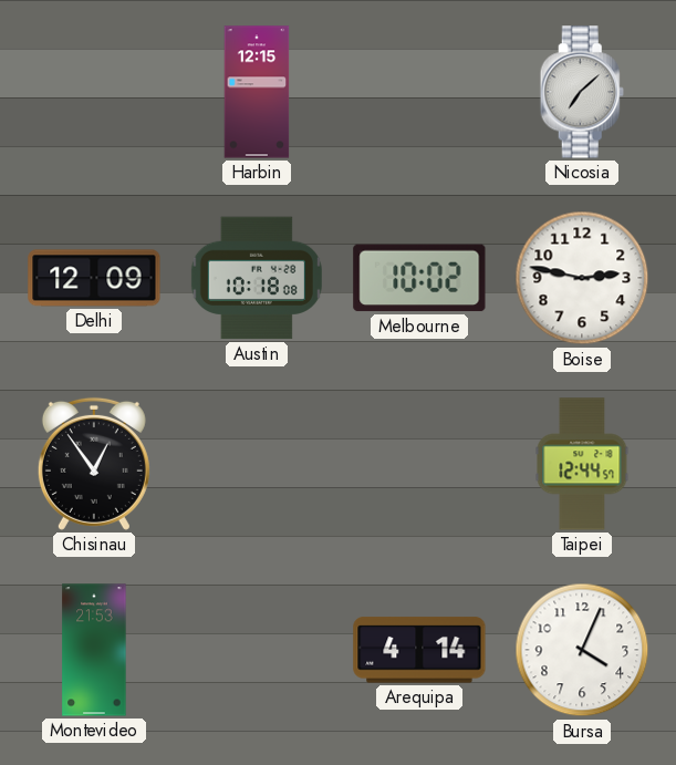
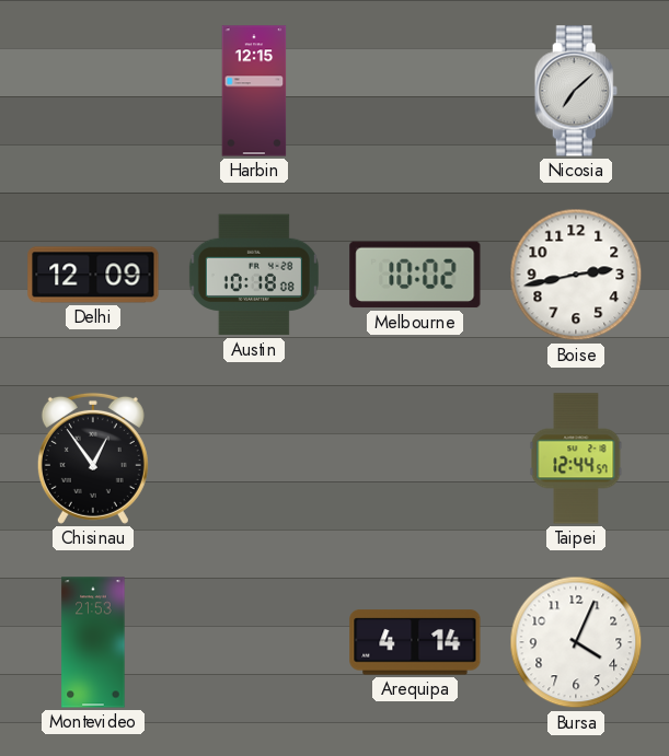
Boise: 2:47 -> 2:43 (576, 275)
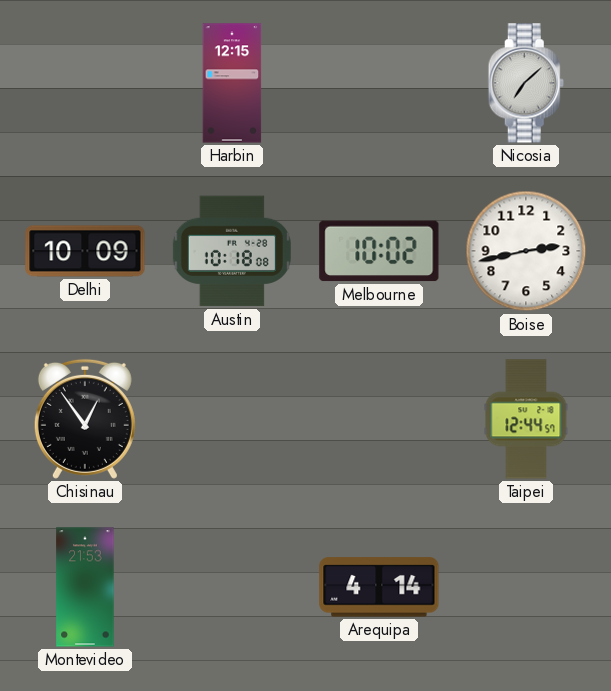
Delhi: 12:09 -> 10:09 (85, 251)
Bursa: 4:04 -> none (576, 642)
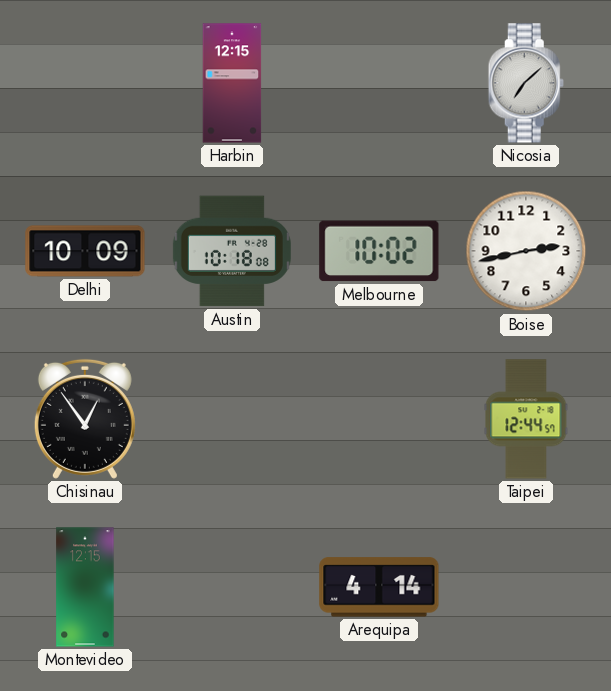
Montevideo: 21:53 -> 12:15 (85, 587)
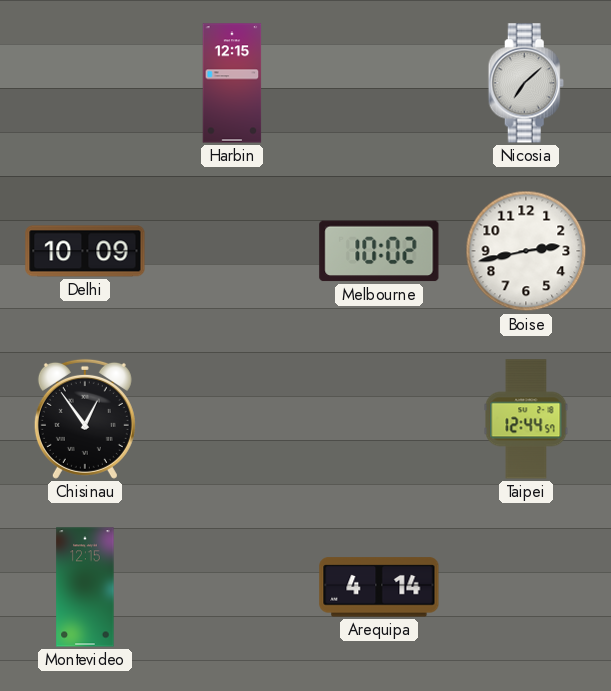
Austin: 10:18 -> none (232, 251)
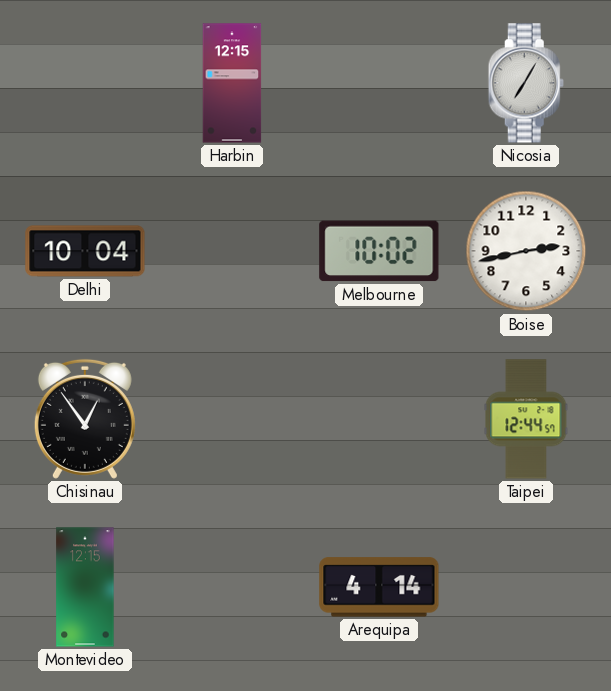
Nicosia: 7:08 -> 7:05 (526, 83)
Delhi: 10:09 -> 10:04 (85, 251)
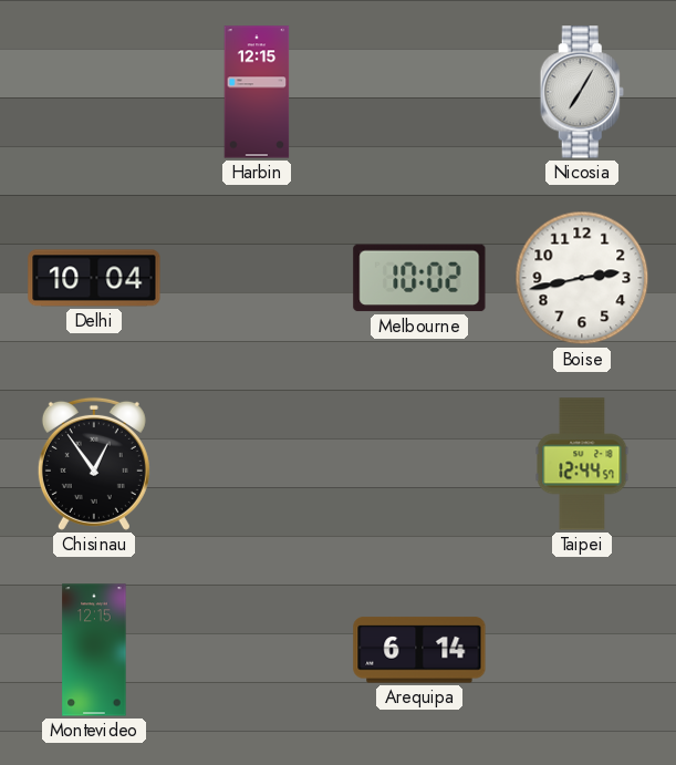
Arequipa: 4:14 -> 6:14 (419, 650)
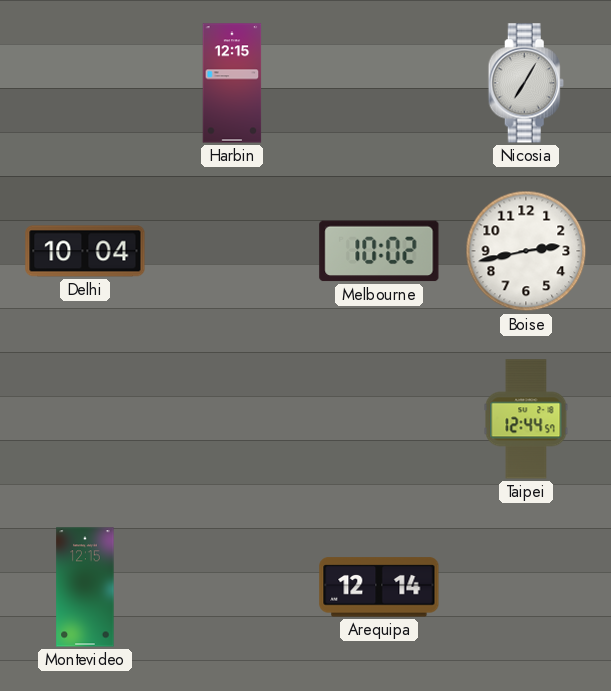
Chisinau: 12:54 -> none (94, 464)
Arequipa: 6:14 -> 12:14 (379, 587)
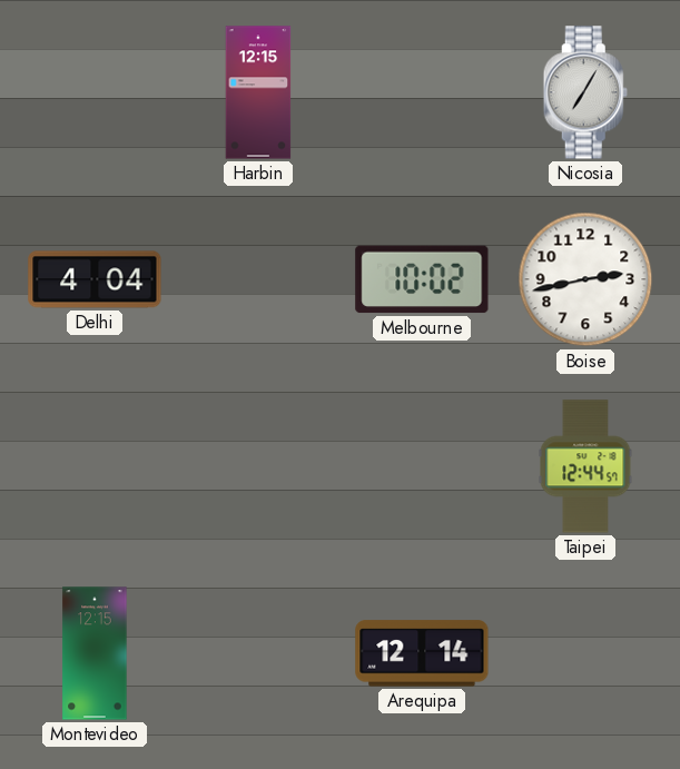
Delhi: 10:04 -> 4:04 (95, 279)
